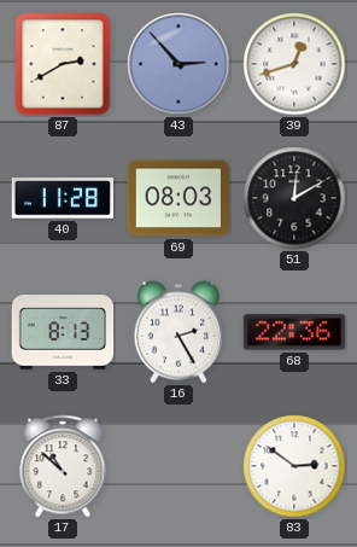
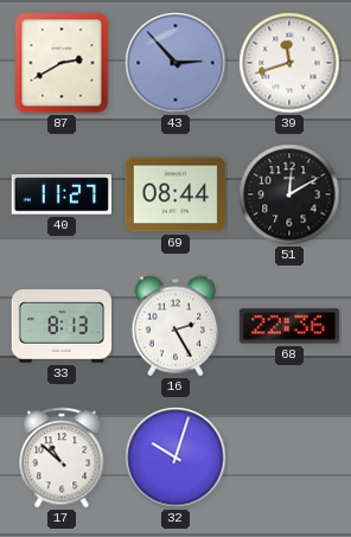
39: 12:42 -> 11:42 (289, 63)
40: 11:28 -> 11:27 (60, 194)
69: 08:03 -> 08:44 (175, 194)
32: none -> 10:03 (175, 458)
83: 2:51 -> none (294, 466)
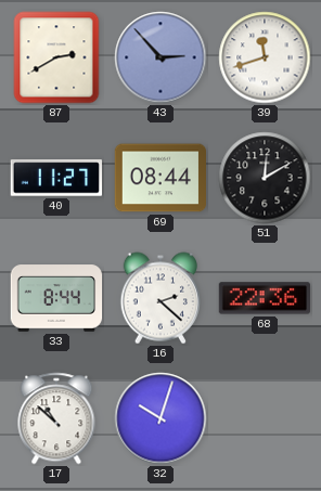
33: 8:13 -> 8:44 (56, 298)
16: 2:25 -> 2:22 (159, 298)
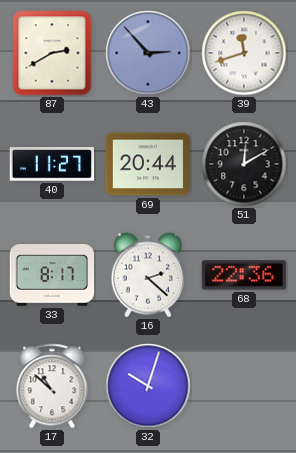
69: 08:44 -> 20:44 (148, 164)
33: 8:44 -> 8:17 (52, 275)
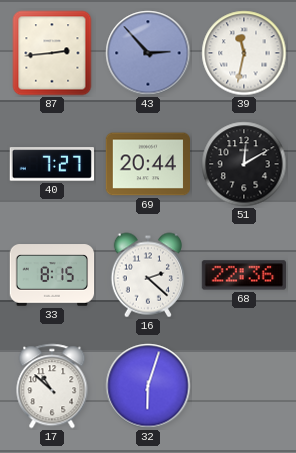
87: 2:40 -> 2:44 (52, 53)
39: 11:42 -> 11:32 (244, 53)
40: 11:27 -> 7:27 (51, 164)
33: 8:17 -> 8:15 (52, 275)
32: 10:03 -> 6:03 (148, 386)
